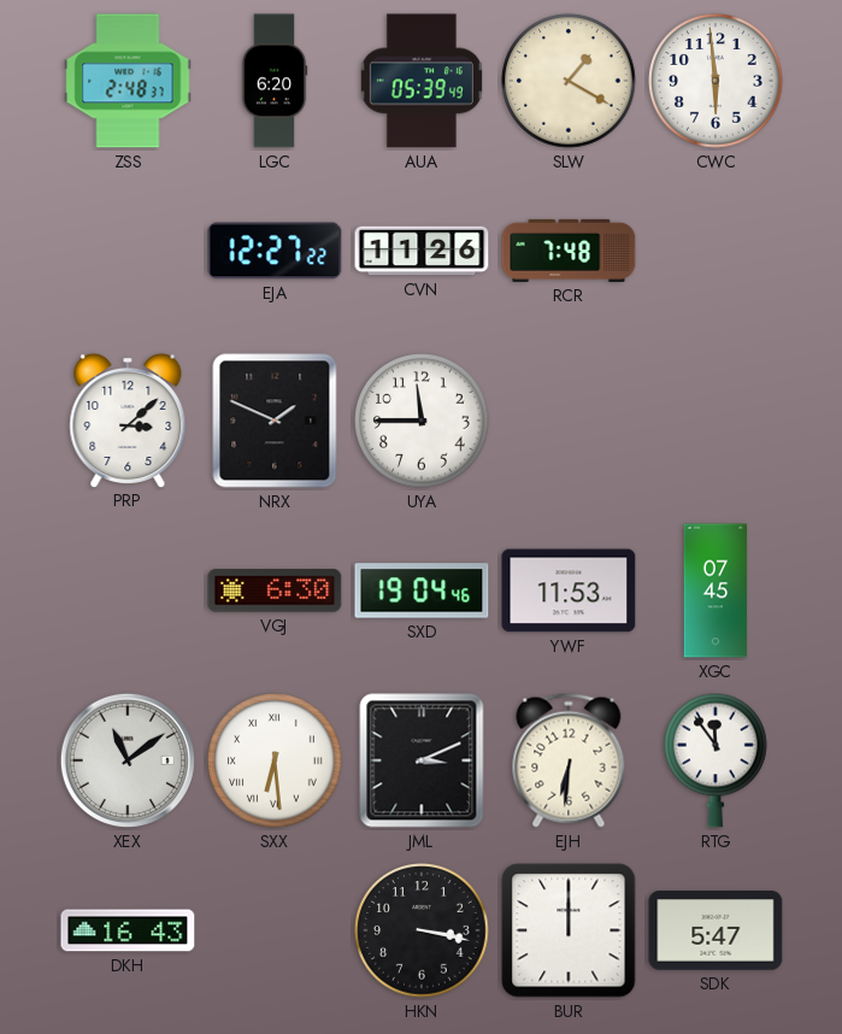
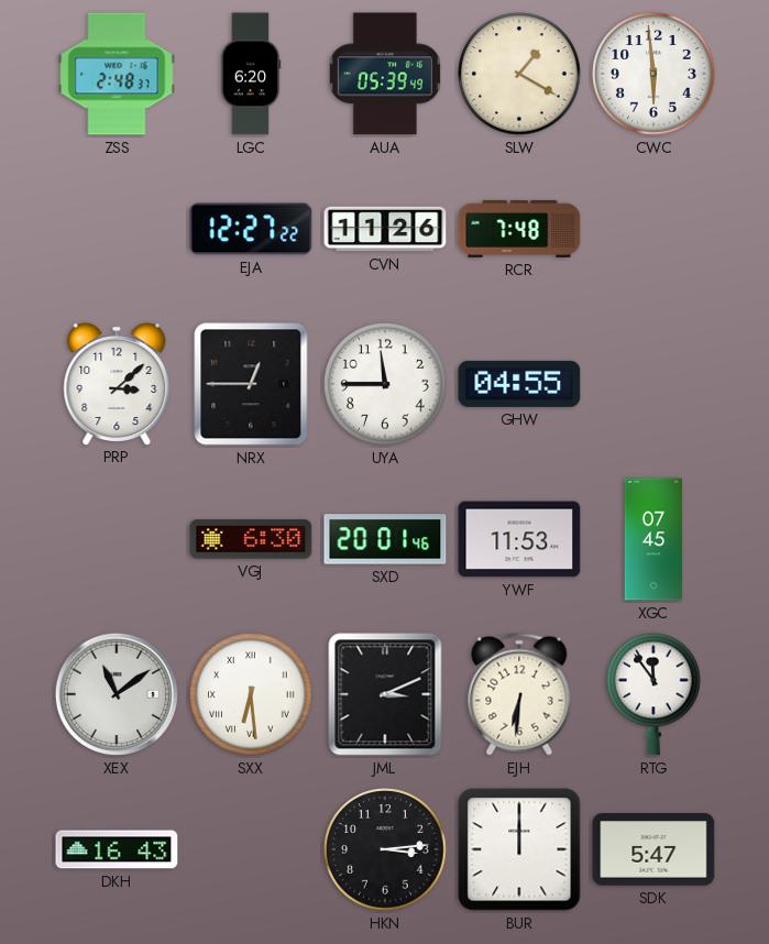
NRX: 1:49 -> 12:45 (251, 384)
GHW: none -> 04:55 (519, 384)
SXD: 19:04 -> 20:01 (385, 539)
HKN: 3:17 -> 3:14 (385, 849)
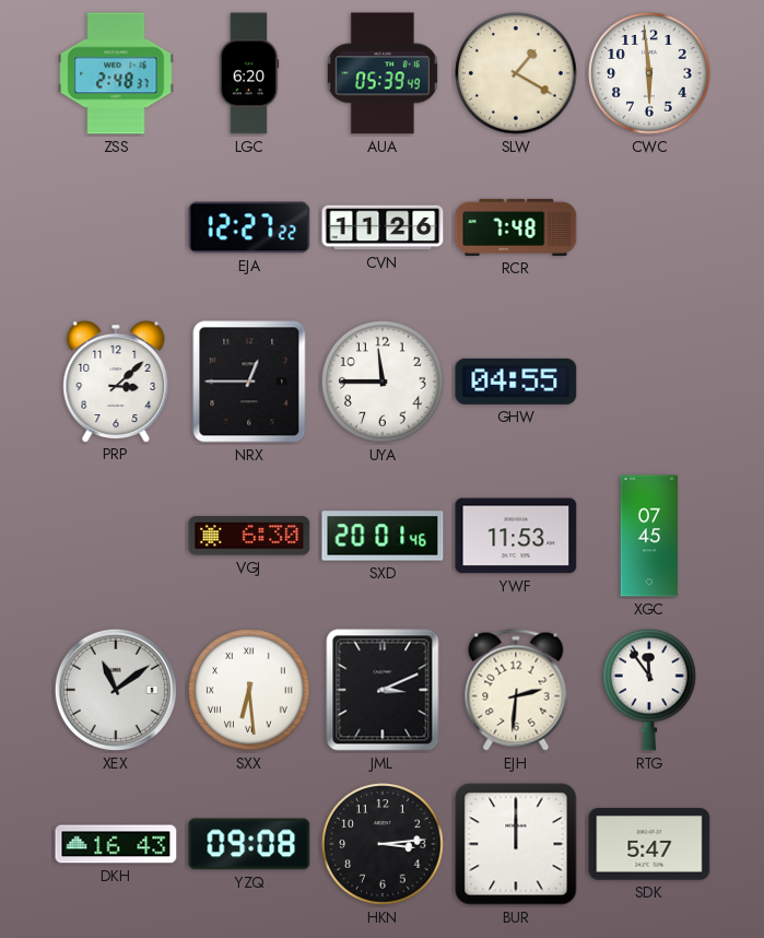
EJH: 6:31 -> 2:31 (516, 690)
YZQ: none -> 09:08 (249, 844)
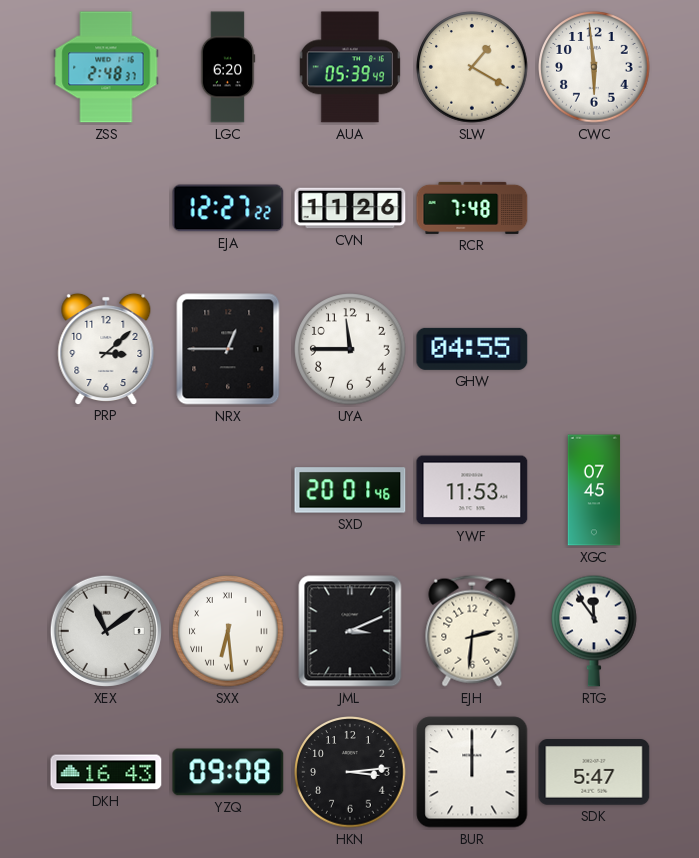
VGJ: 6:30 -> none (249, 536)
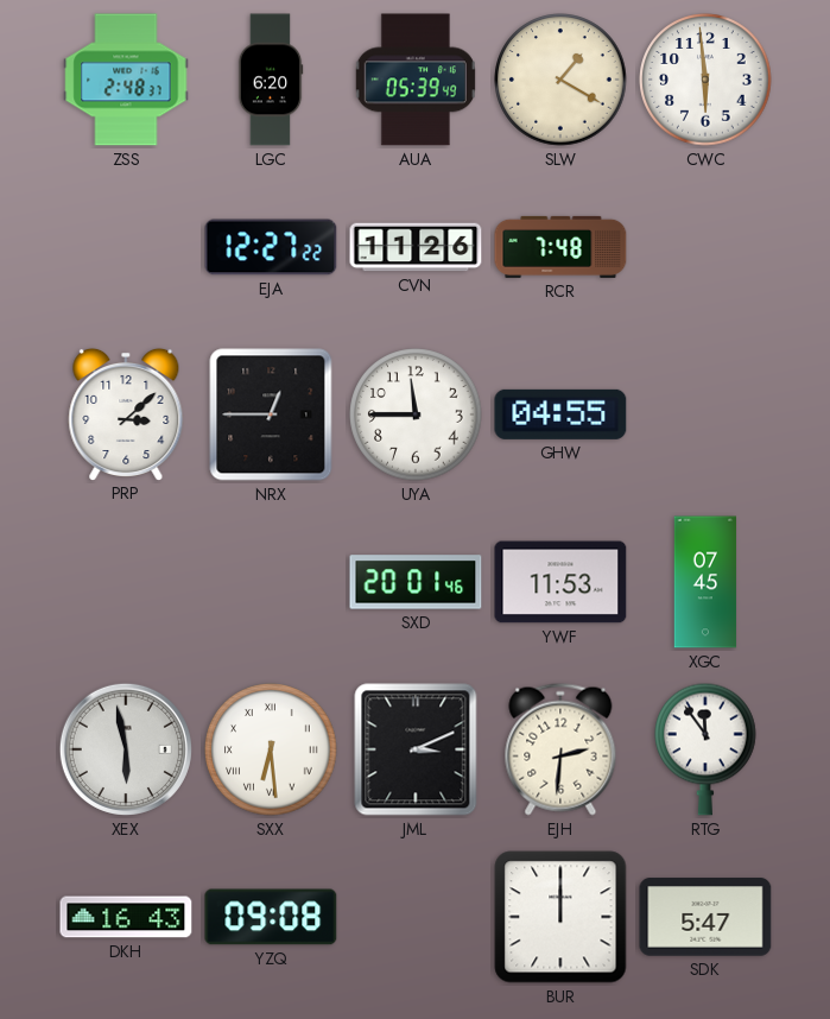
XEX: 11:09 -> 5:58 (126, 749)
HKN: 3:14 -> none (350, 772)
